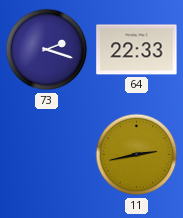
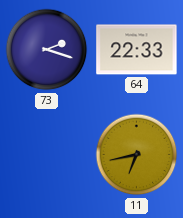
11: 2:43 -> 6:43 (137, 155)
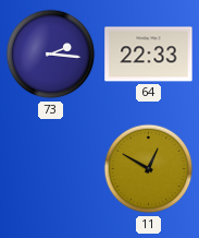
73: 2:18 -> 2:16 (51, 55)
11: 6:43 -> 12:50 (149, 169)
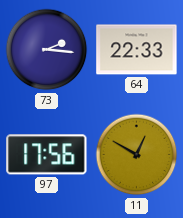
97: none -> 17:56 (47, 155)
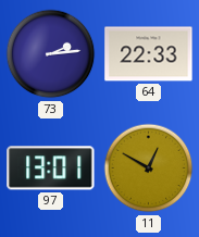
73: 2:16 -> 2:14 (51, 54)
97: 17:56 -> 13:01 (51, 169)
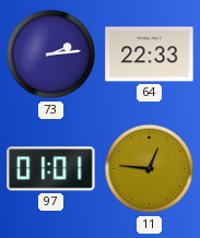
97: 13:01 -> 01:01 (51, 169)
11: 12:50 -> 12:46 (150, 169)
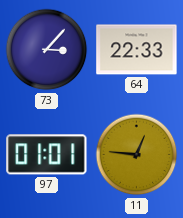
73: 2:14 -> 3:07 (47, 50)
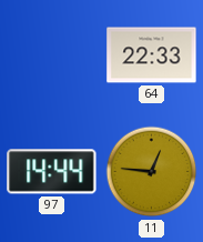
73: 3:07 -> none (47, 50)
97: 01:01 -> 14:44 (52, 172)
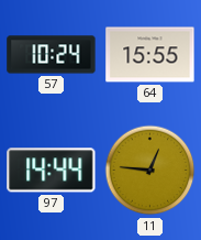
57: none -> 10:24 (52, 55)
64: 22:33 -> 15:55 (150, 55)
